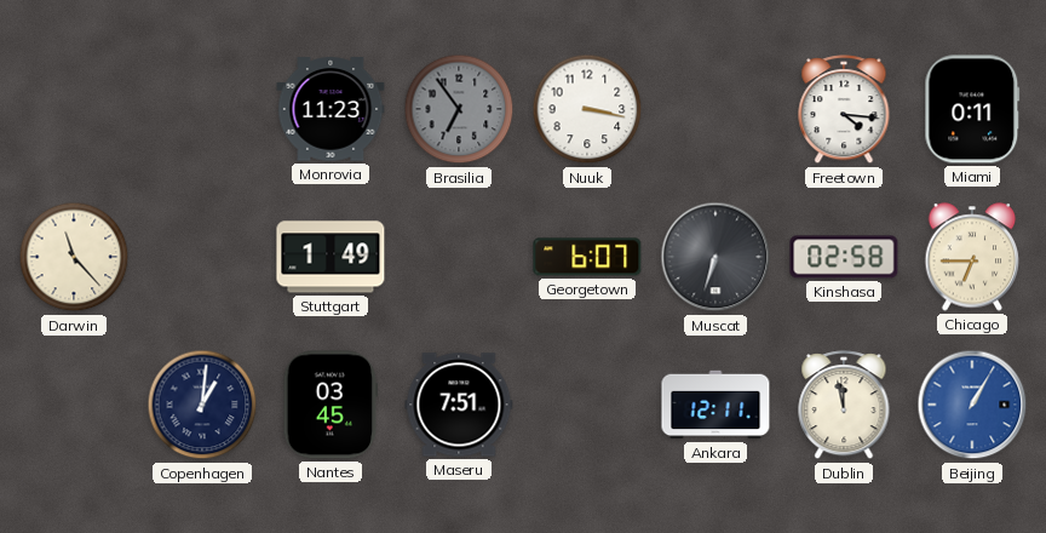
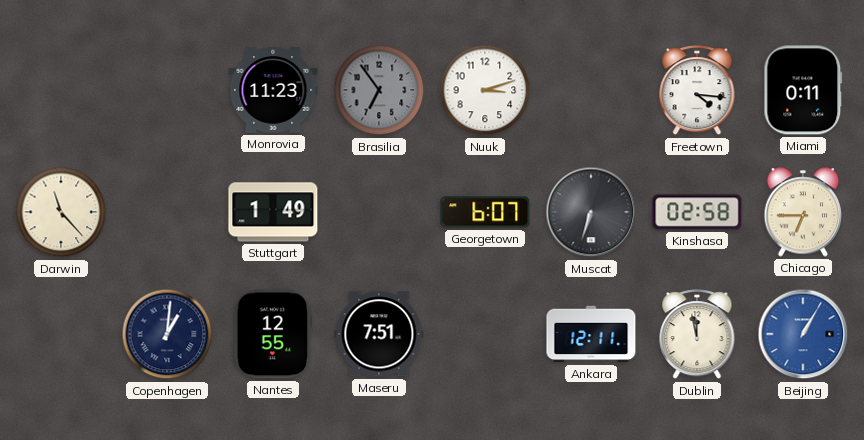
Nuuk: 3:17 -> 3:12 (485, 90)
Nantes: 03:45 -> 12:55 (273, 334)
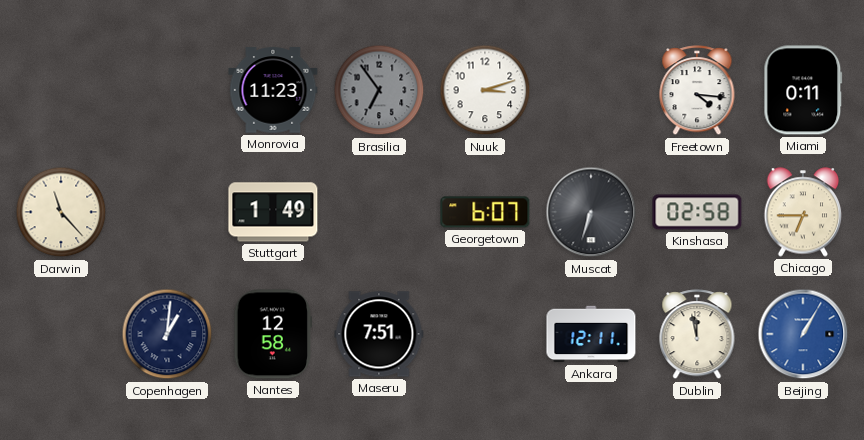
Nantes: 12:55 -> 12:58 (273, 334)
